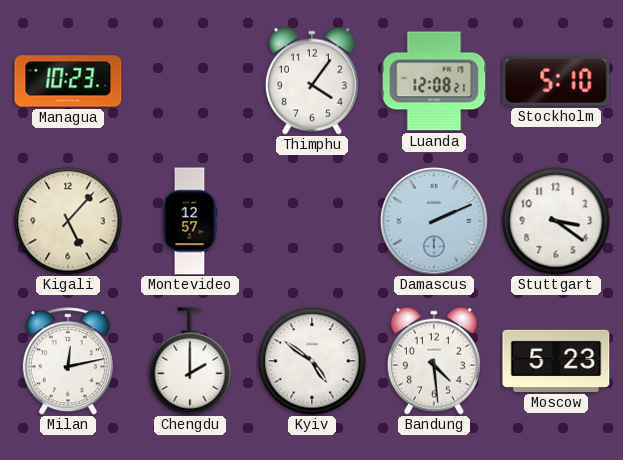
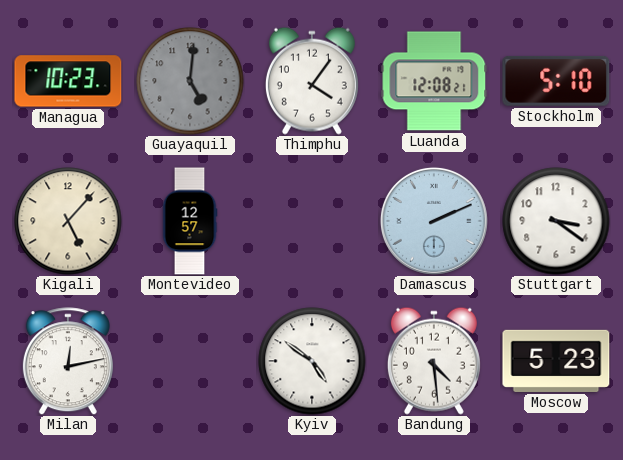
Guayaquil: none -> 5:01 (190, 81)
Chengdu: 2:00 -> none (190, 361)
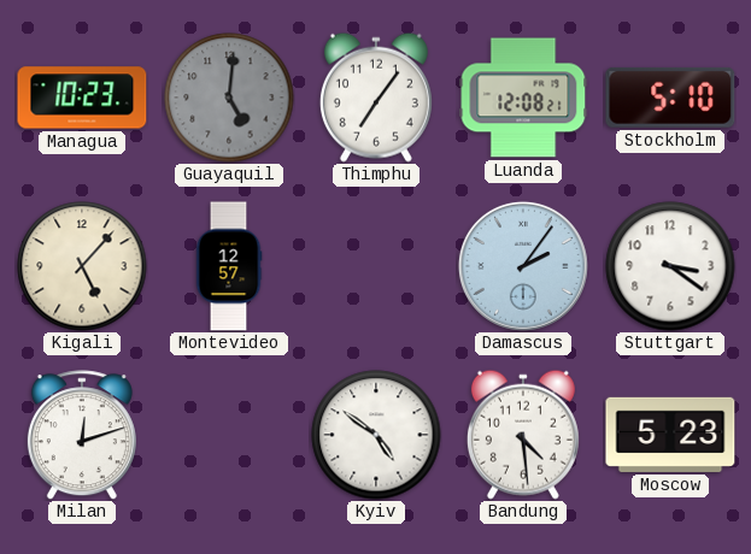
Thimphu: 4:06 -> 7:06 (376, 98)
Damascus: 2:11 -> 2:06 (523, 266)
Milan: 12:13 -> 12:12 (82, 435)
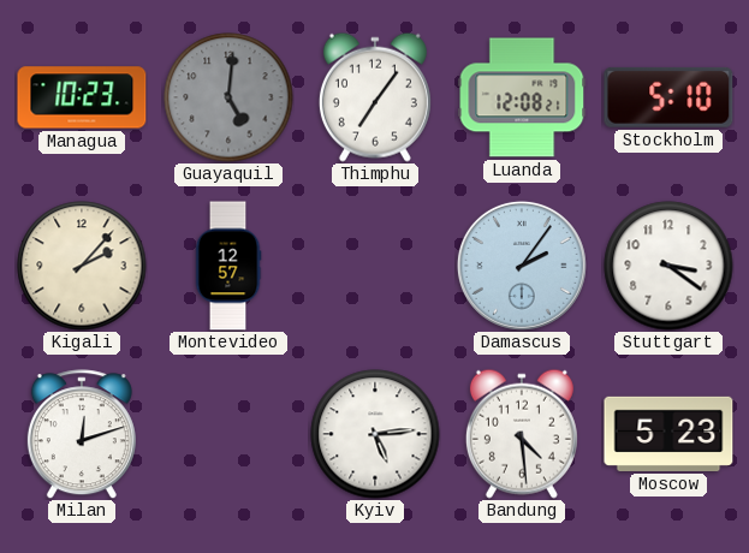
Kigali: 5:07 -> 2:07 (82, 266)
Kyiv: 4:51 -> 5:14 (375, 434)
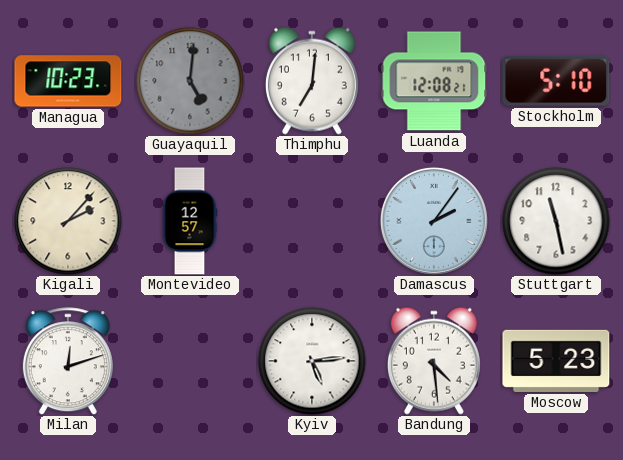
Thimphu: 7:06 -> 7:01 (312, 81)
Stuttgart: 3:21 -> 11:28 (556, 221)
